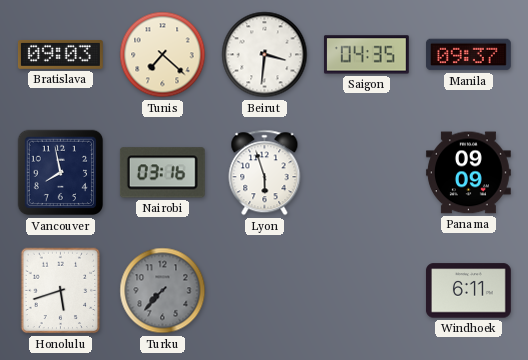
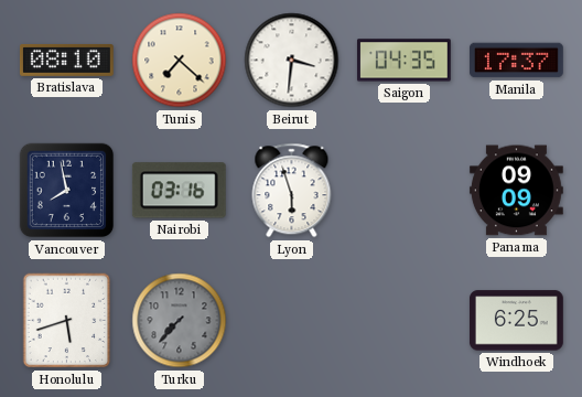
Bratislava: 09:03 -> 08:10 (66, 60)
Manila: 09:37 -> 17:37 (516, 61)
Windhoek: 6:11 -> 6:25 (516, 321)
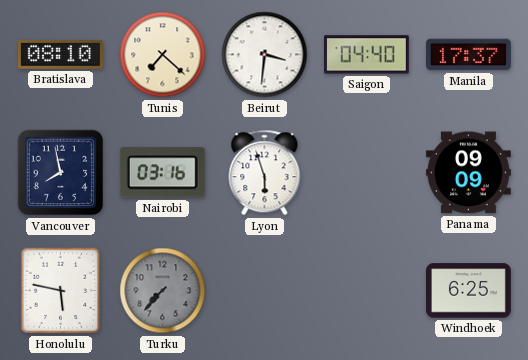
Saigon: 04:35 -> 04:40 (366, 55)
Honolulu: 5:42 -> 5:47 (61, 291)
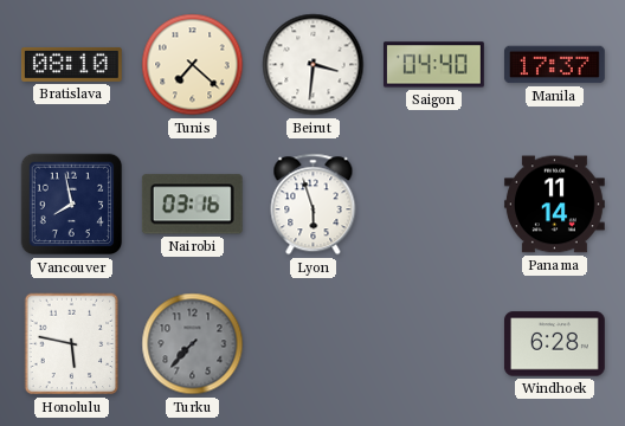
Panama: 09:09 -> 11:14 (554, 205)
Windhoek: 6:25 -> 6:28 (554, 344)
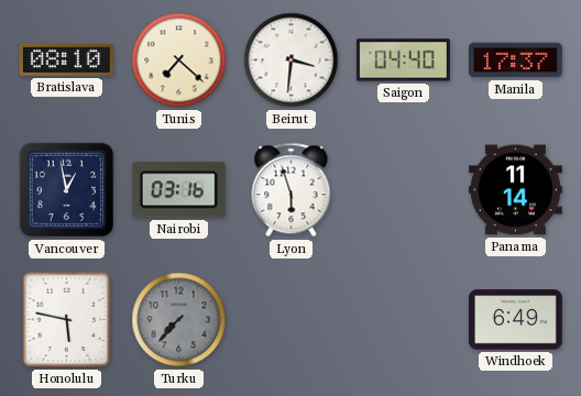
Vancouver: 7:58 -> 12:58 (67, 190)
Windhoek: 6:28 -> 6:49 (515, 320)
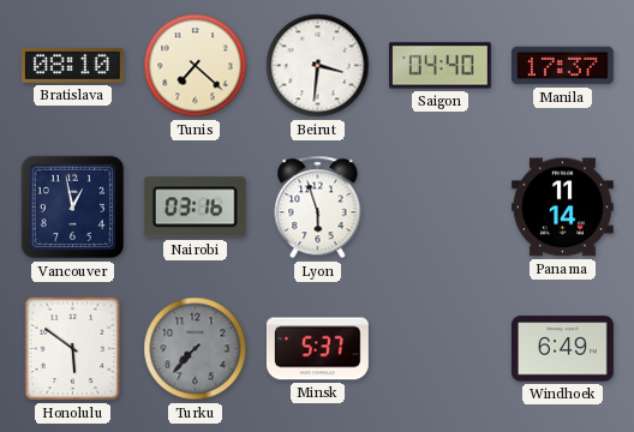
Honolulu: 5:47 -> 5:51 (73, 349)
Minsk: none -> 5:37 (317, 349)
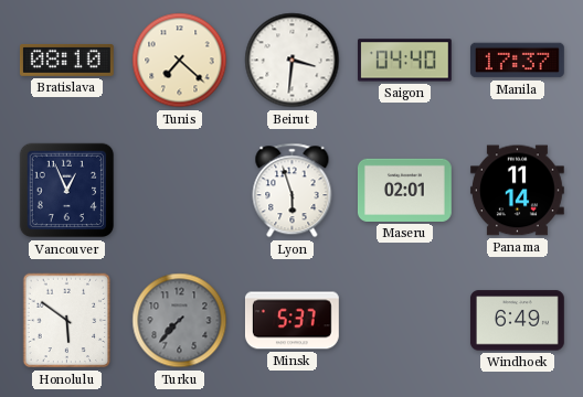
Vancouver: 12:58 -> 12:56 (67, 191)
Nairobi: 03:16 -> none (195, 208)
Maseru: none -> 02:01 (404, 190)
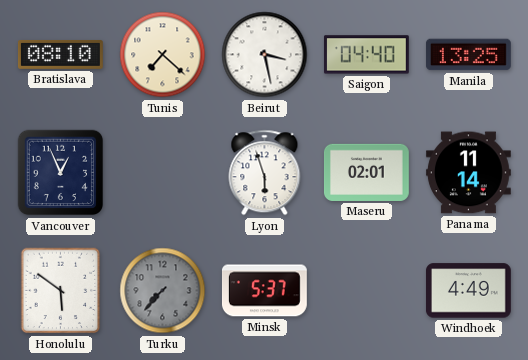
Beirut: 3:31 -> 3:28 (265, 55)
Manila: 17:37 -> 13:25 (468, 55)
Windhoek: 6:49 -> 4:49 (468, 291)
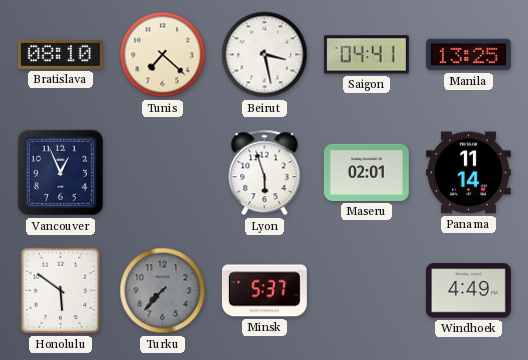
Saigon: 04:40 -> 04:41 (366, 55)
